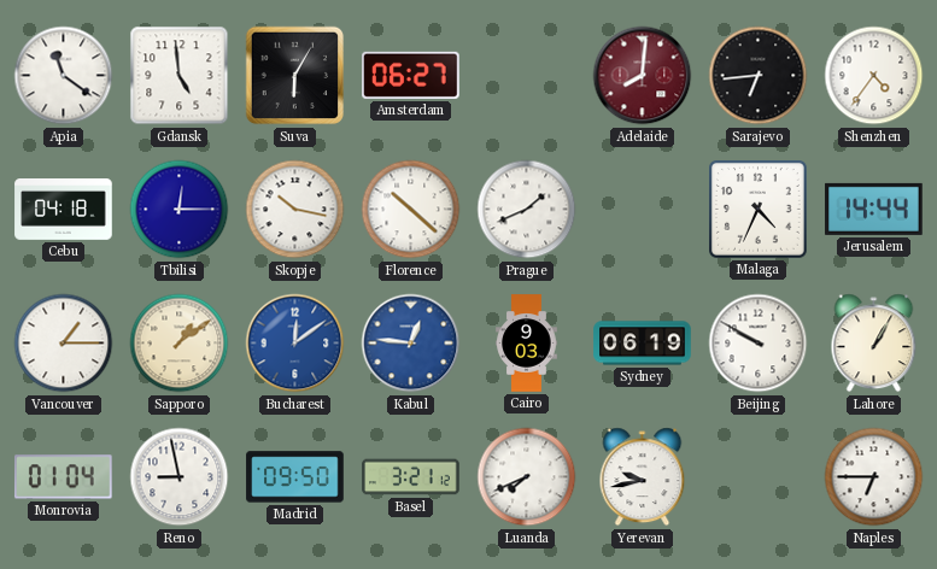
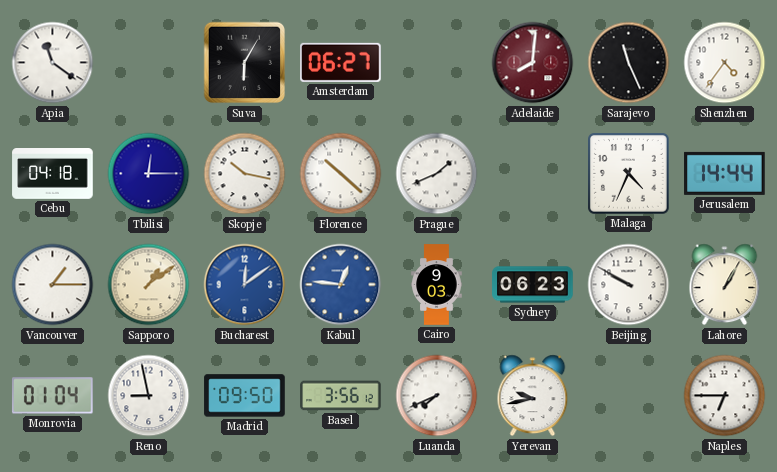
Gdansk: 4:59 -> none (180, 76)
Sarajevo: 6:44 -> 11:26 (629, 63)
Sydney: 06:19 -> 06:23 (533, 285)
Basel: 3:21 -> 3:56 (341, 396)
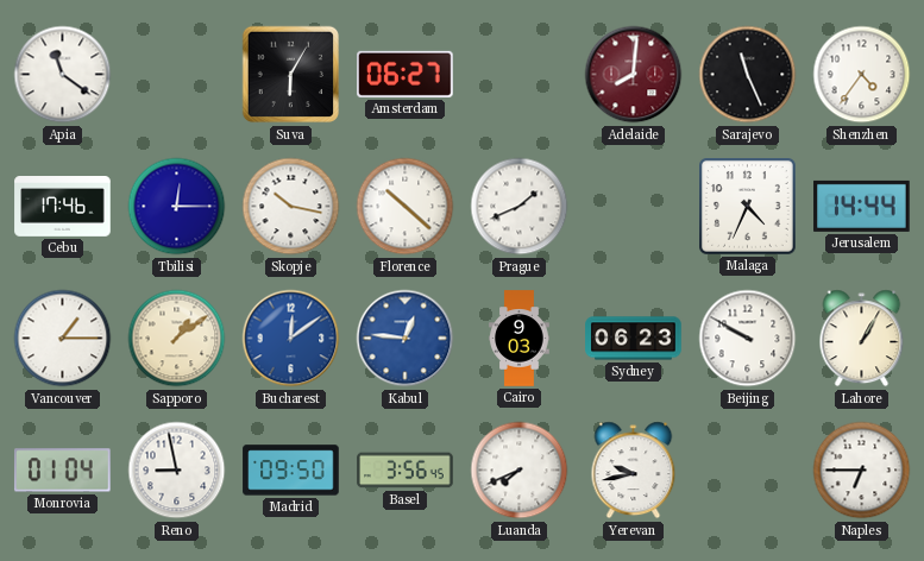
Cebu: 04:18 -> 17:46 (63, 207)
Basel: 3:56:12 -> 3:56:45 (406, 471)
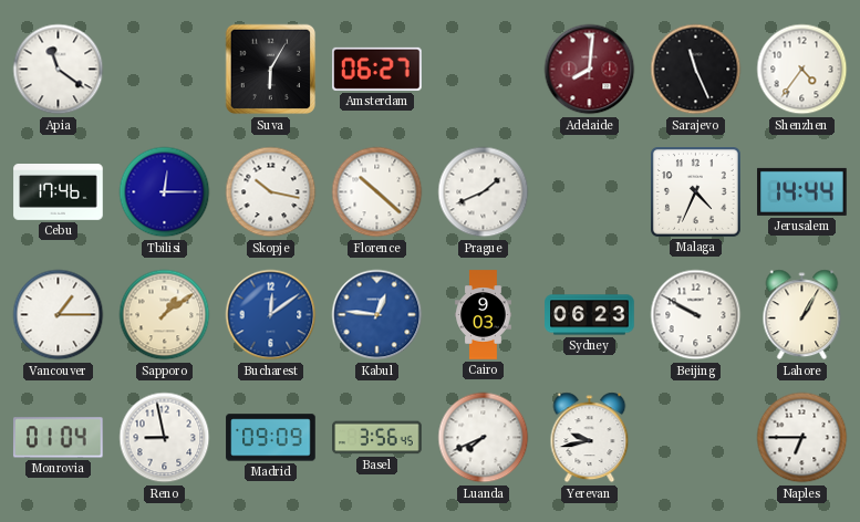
Madrid: 09:50 -> 09:09 (271, 438)
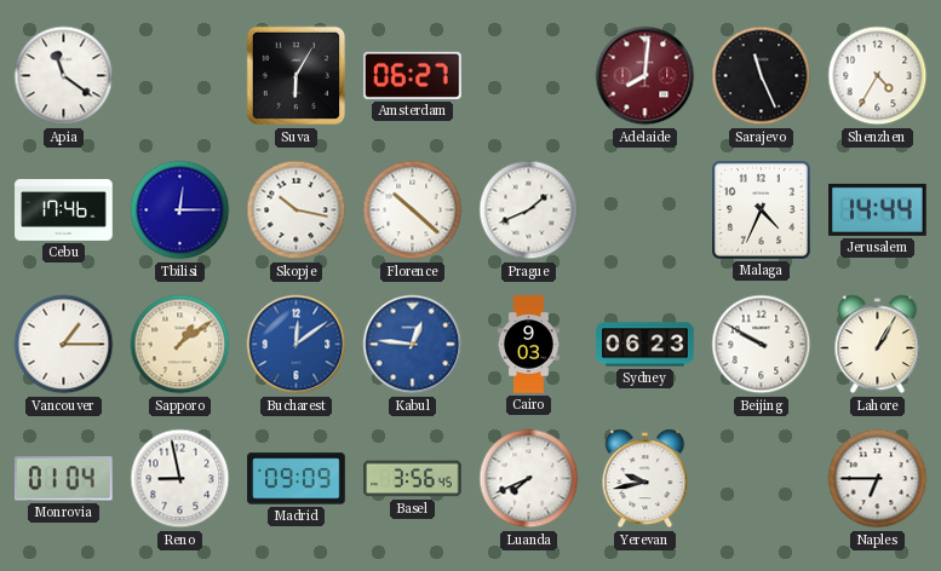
Shenzhen: 4:36 -> 4:35 (878, 76)
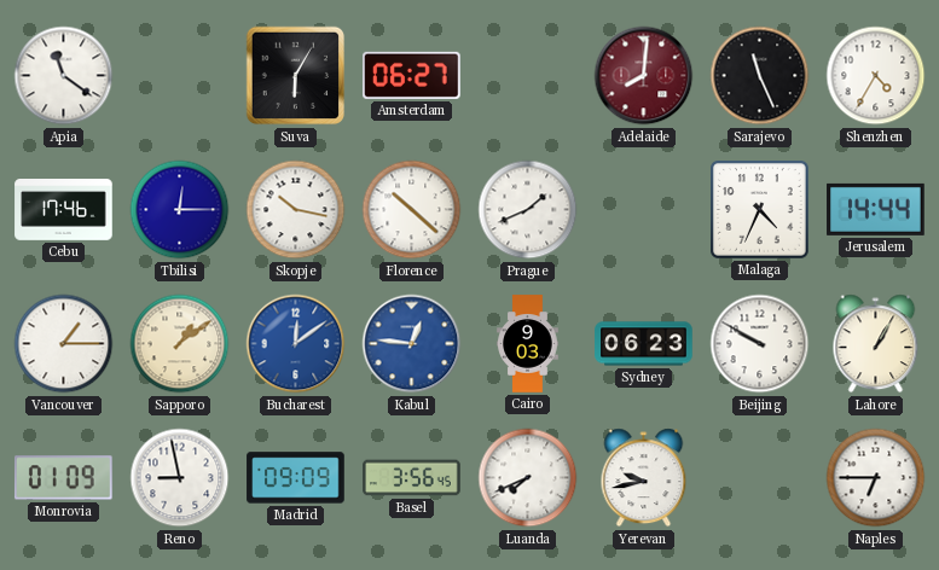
Monrovia: 01:04 -> 01:09 (64, 478)
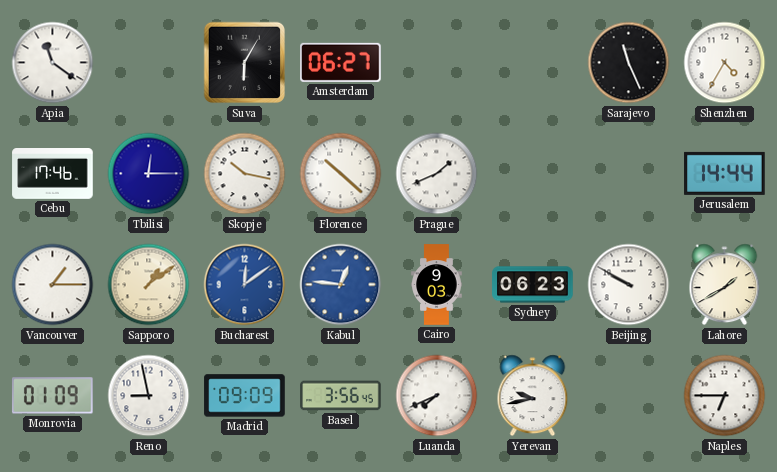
Adelaide: 8:01 -> none (644, 76)
Malaga: 4:34 -> none (760, 210)
Lahore: 1:05 -> 1:40 (725, 285)
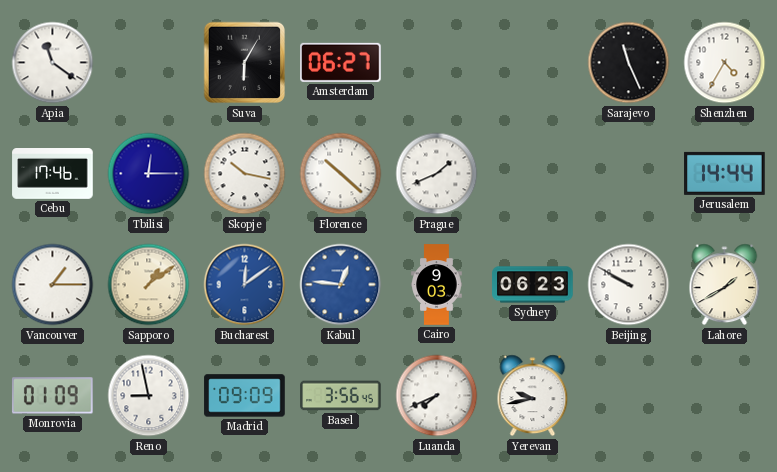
Naples: 6:45 -> none (725, 396)
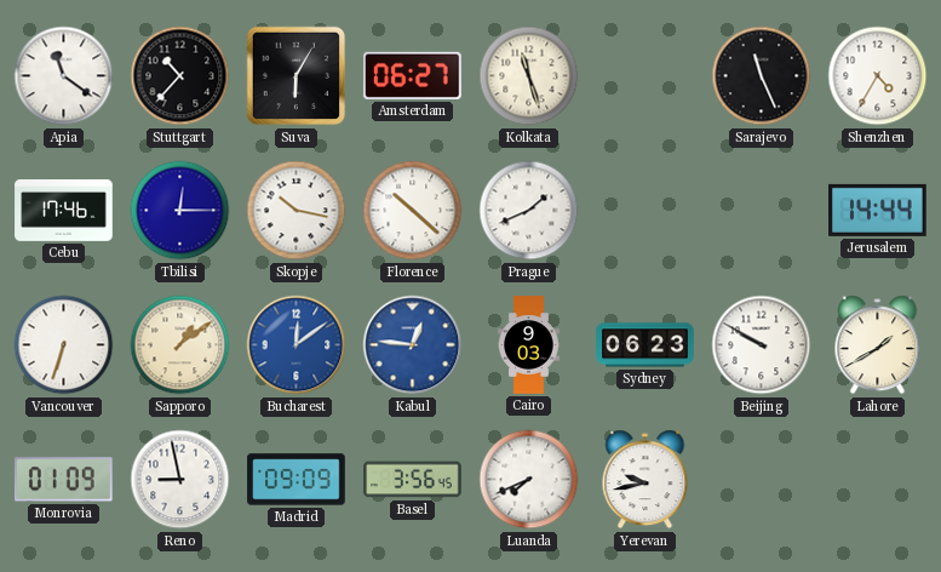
Stuttgart: none -> 10:37 (180, 76)
Kolkata: none -> 11:27 (529, 76)
Vancouver: 1:15 -> 6:33 (64, 345)
